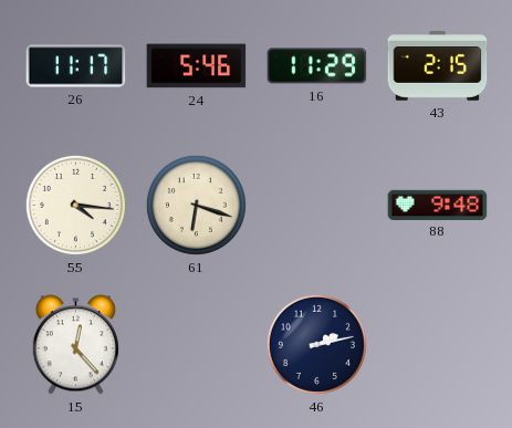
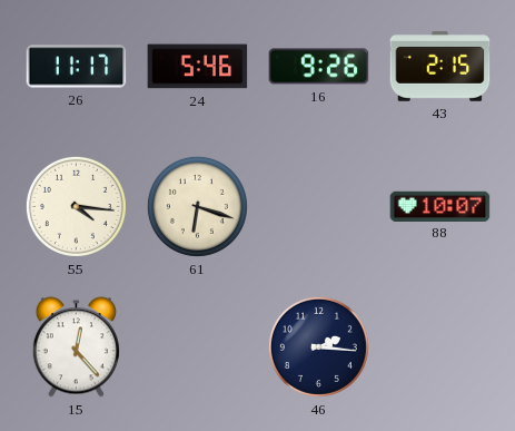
16: 11:29 -> 9:26 (319, 67)
88: 9:48 -> 10:07 (440, 206)
46: 2:13 -> 2:16 (318, 346)
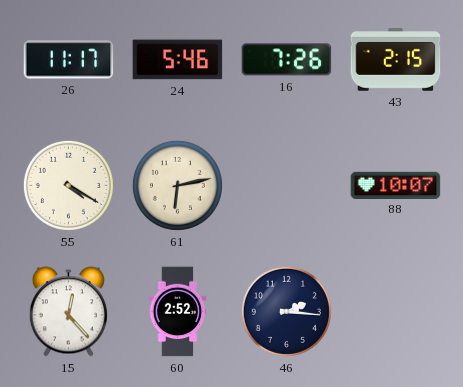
16: 9:26 -> 7:26 (287, 60)
55: 4:16 -> 4:20 (68, 185)
61: 6:18 -> 6:13 (177, 185)
60: none -> 2:52 (178, 312)
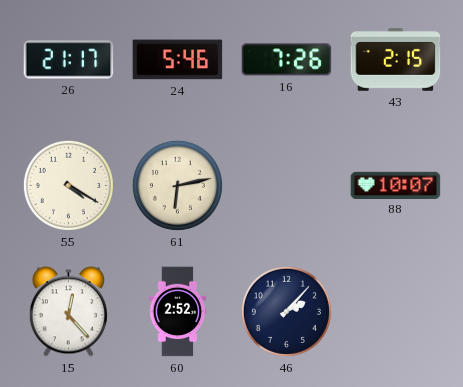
26: 11:17 -> 21:17 (69, 60)
46: 2:16 -> 2:07 (286, 311)
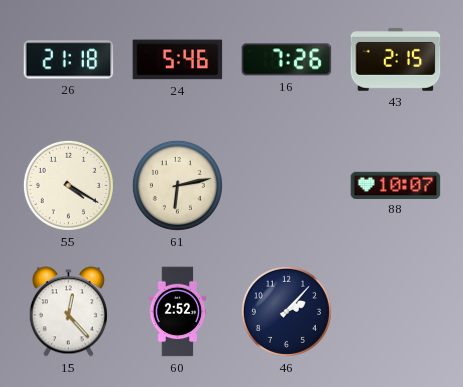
26: 21:17 -> 21:18 (69, 60)
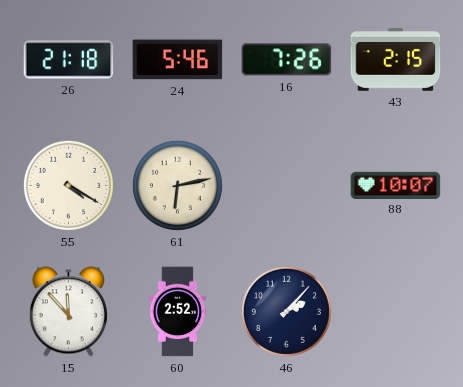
15: 12:23 -> 11:53 (68, 312)
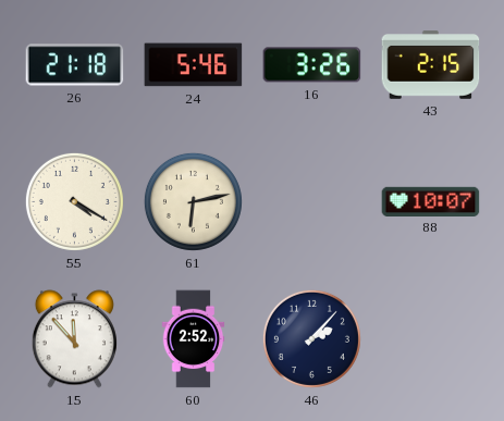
16: 7:26 -> 3:26 (312, 65)
